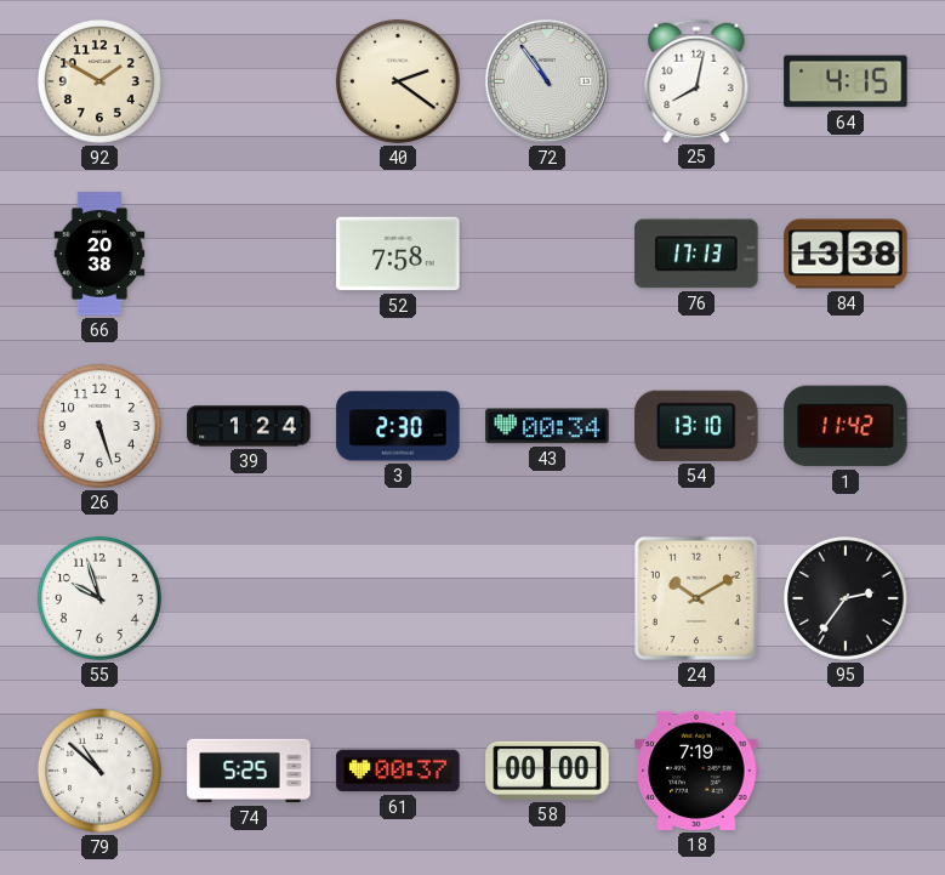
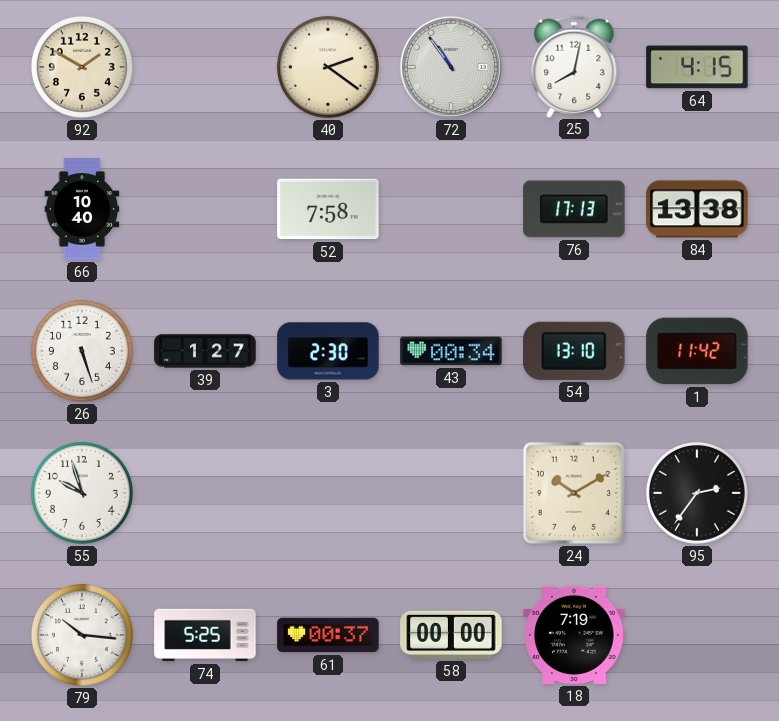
66: 20:38 -> 10:40 (82, 209)
39: 1:24 -> 1:27 (205, 351)
79: 10:52 -> 10:16 (82, 635)
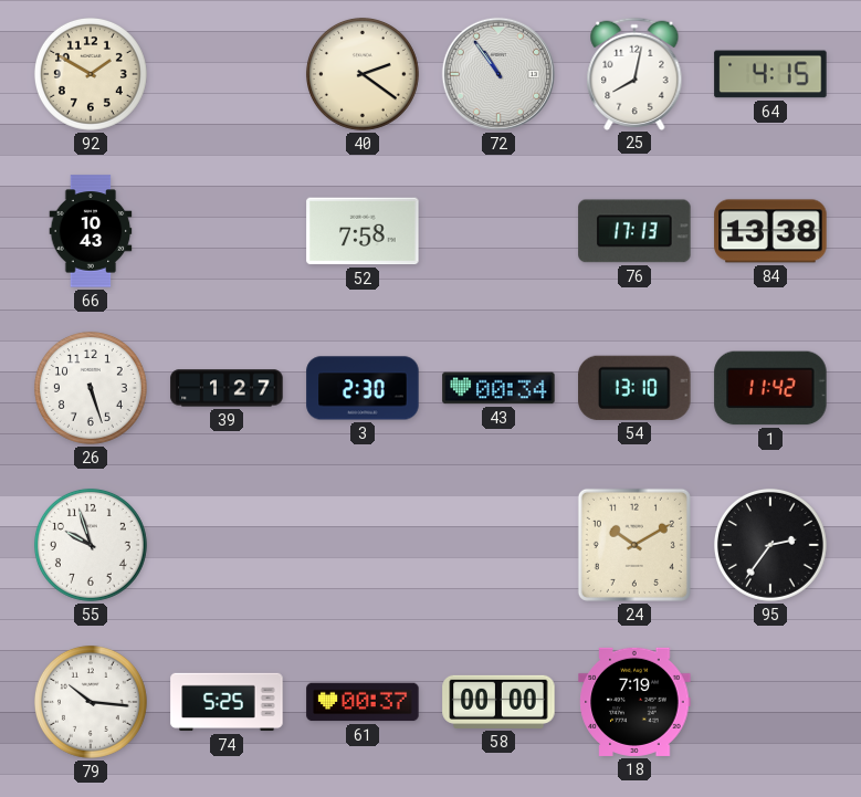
66: 10:40 -> 10:43 (91, 231)
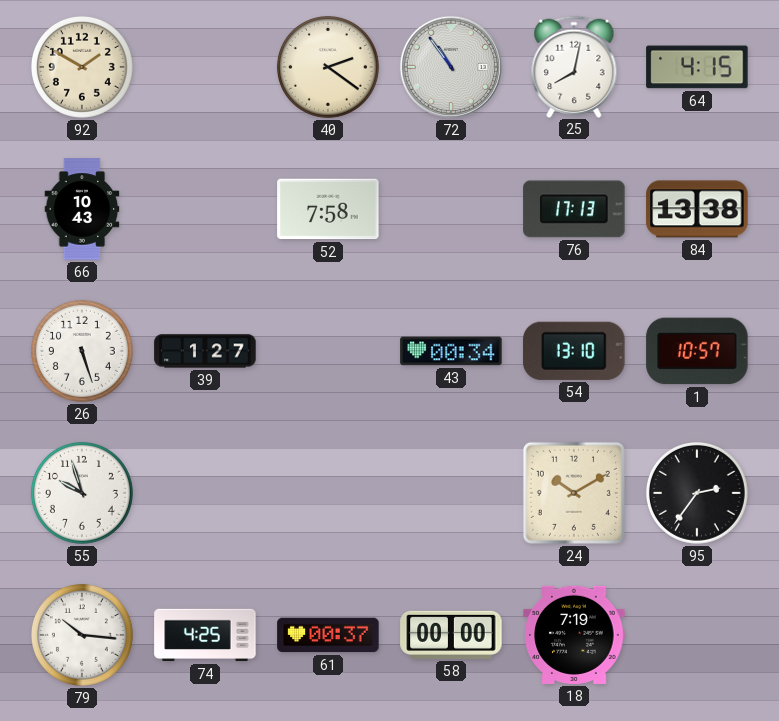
3: 2:30 -> none (363, 388)
1: 11:42 -> 10:57 (697, 351)
74: 5:25 -> 4:25 (205, 635)
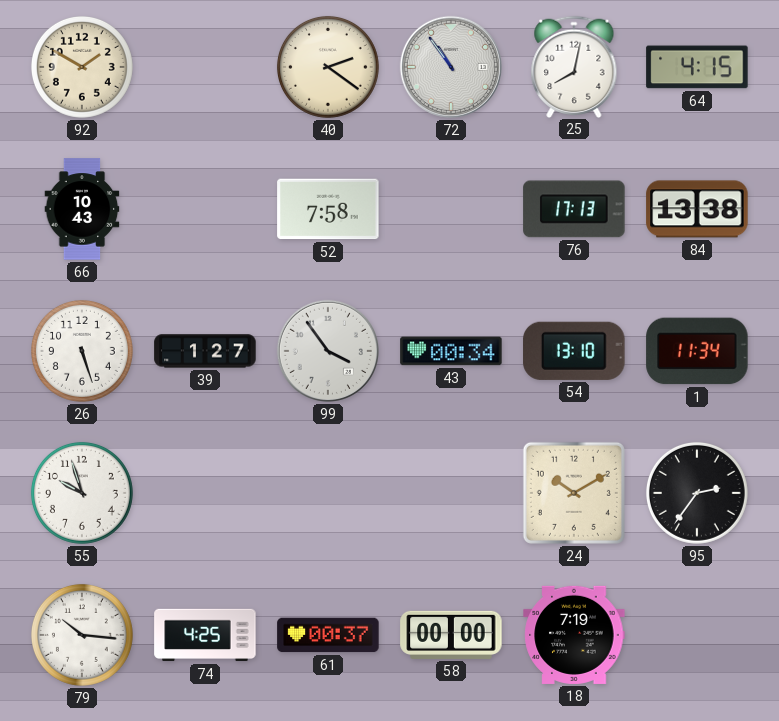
99: none -> 3:54 (328, 351)
1: 10:57 -> 11:34 (697, 351)
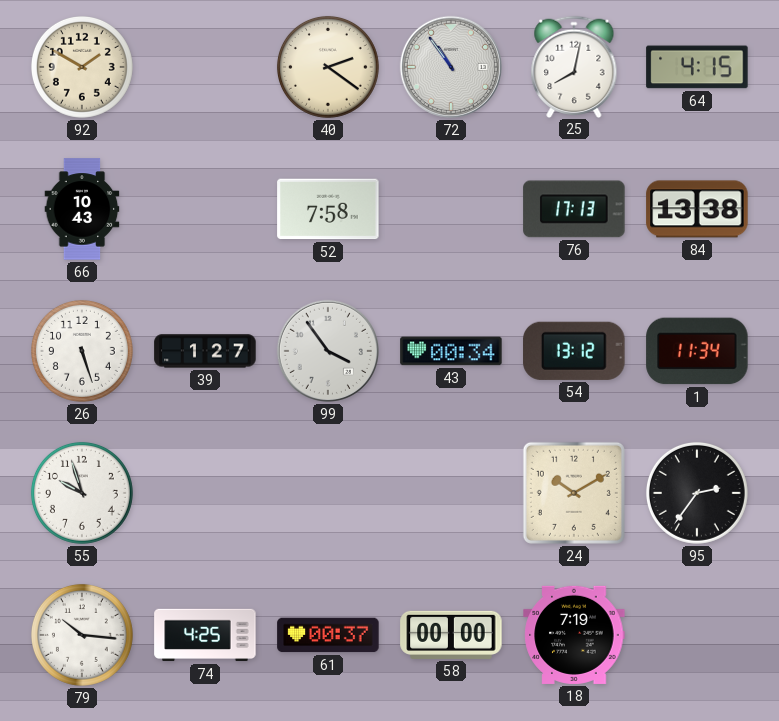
54: 13:10 -> 13:12 (574, 351)
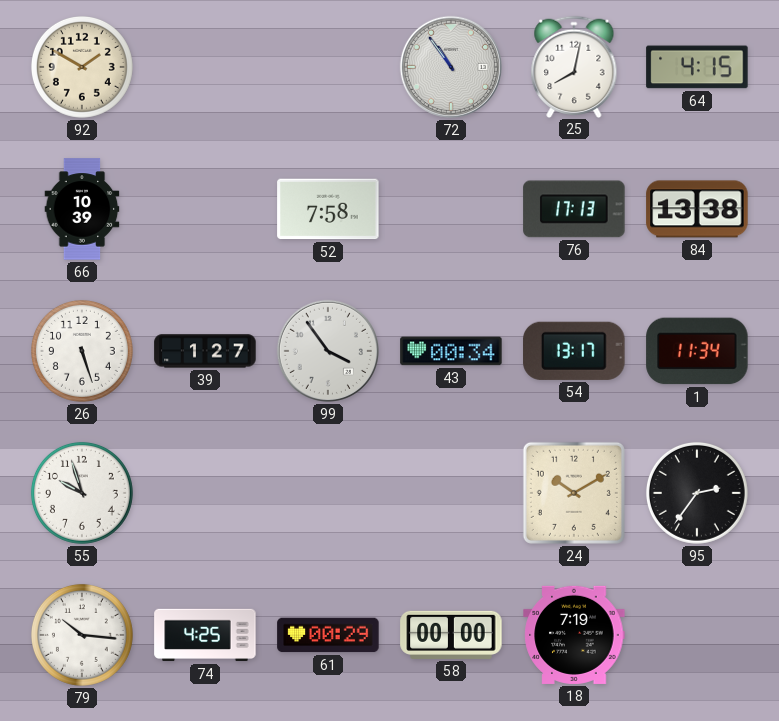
40: 2:21 -> none (328, 67)
66: 10:43 -> 10:39 (82, 209)
54: 13:12 -> 13:17 (574, 351)
61: 00:37 -> 00:29 (328, 635)
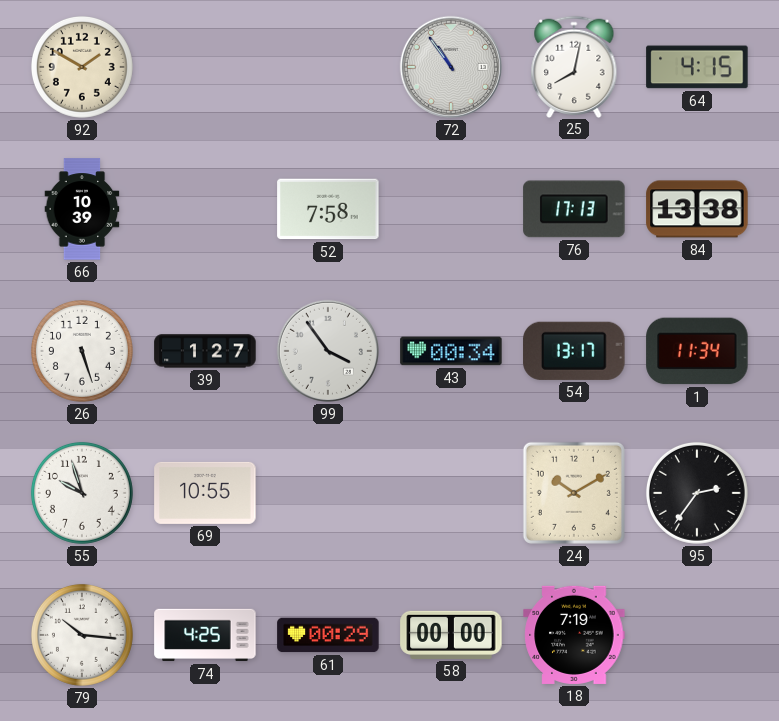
69: none -> 10:55 (205, 493)
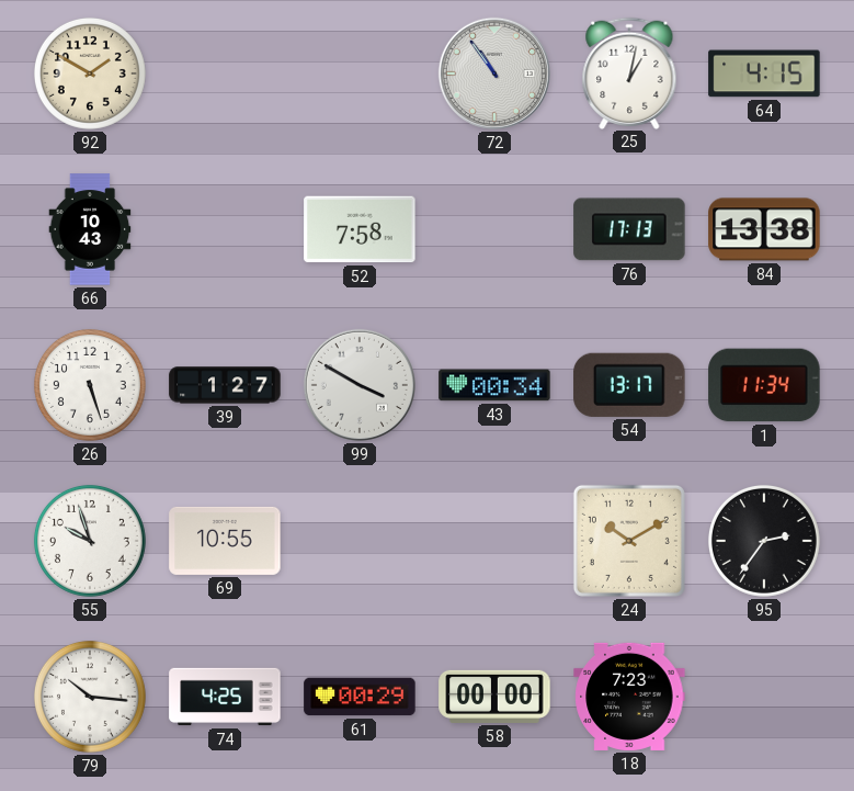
25: 8:02 -> 1:02 (629, 72)
66: 10:39 -> 10:43 (90, 229)
99: 3:54 -> 3:50 (360, 385)
18: 7:19 -> 7:23 (629, 697)
